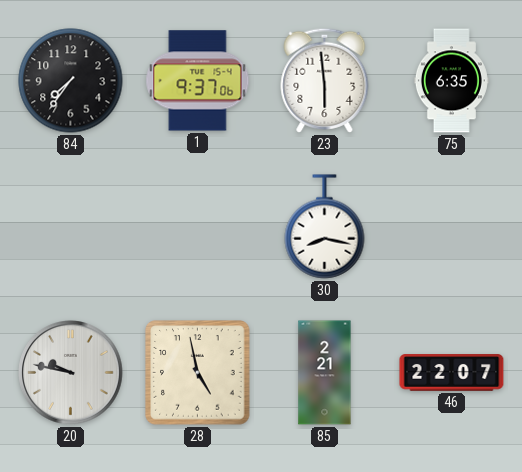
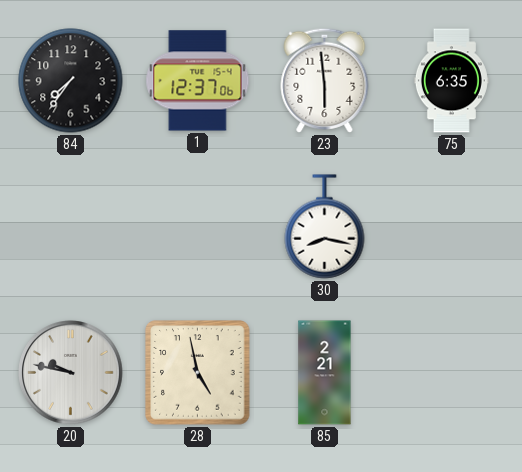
1: 9:37 -> 12:37 (198, 81)
46: 22:07 -> none (452, 373)
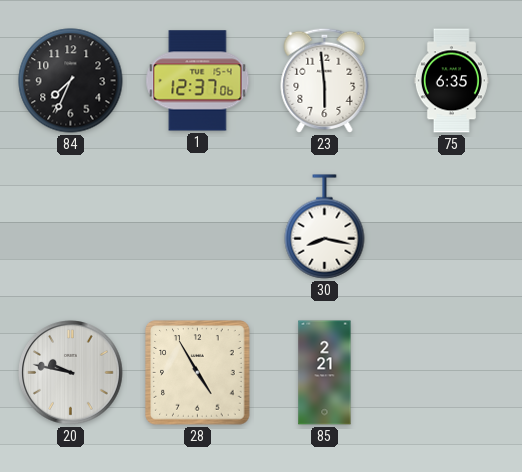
84: 7:36 -> 7:34 (71, 81)
28: 4:58 -> 4:55 (198, 373)
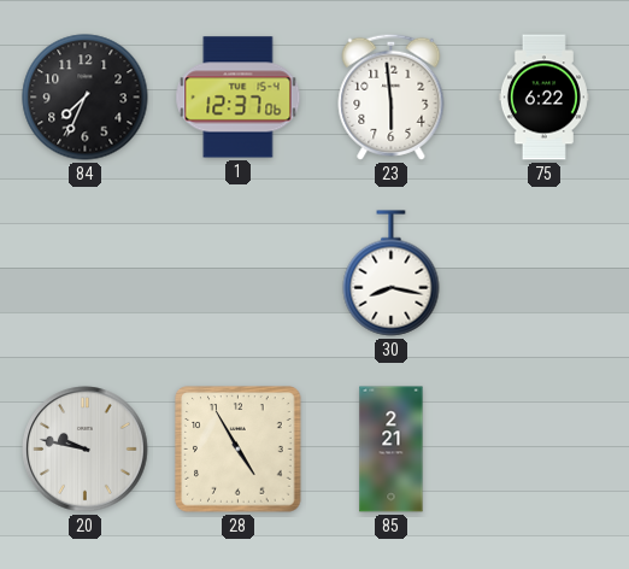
75: 6:35 -> 6:22 (543, 98)
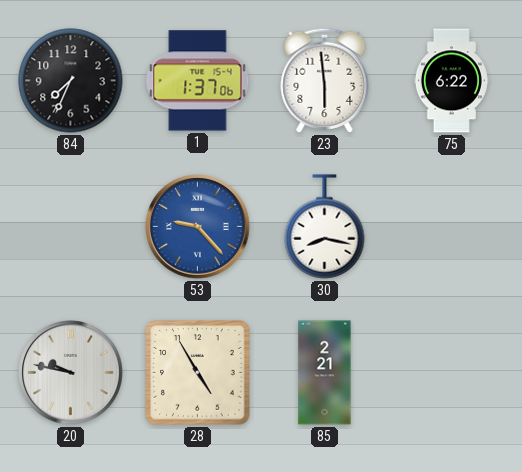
1: 12:37 -> 1:37 (198, 81)
53: none -> 9:23 (198, 227)
